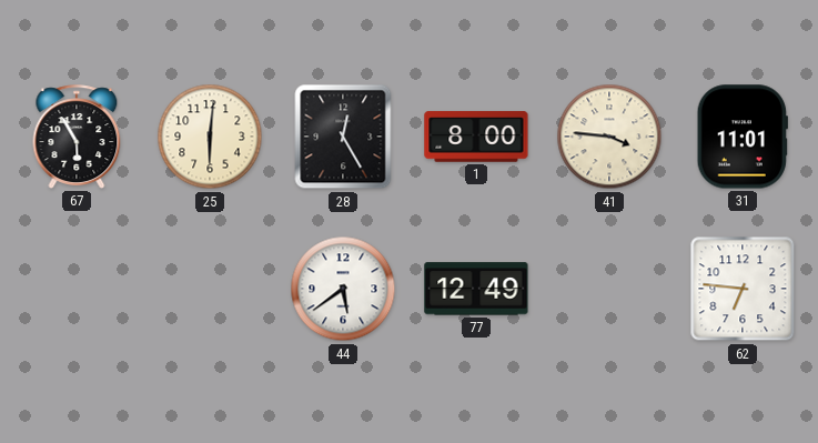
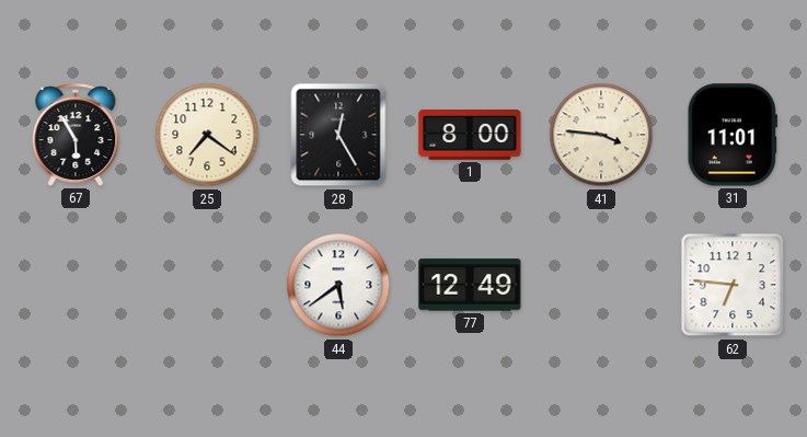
25: 6:01 -> 7:21 (207, 135)
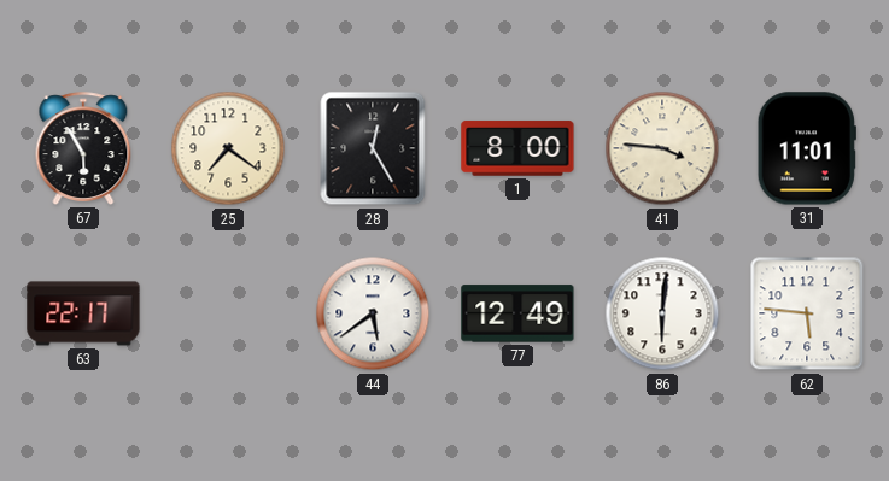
63: none -> 22:17 (83, 313)
86: none -> 6:01 (662, 313)
62: 6:46 -> 5:46 (807, 313)
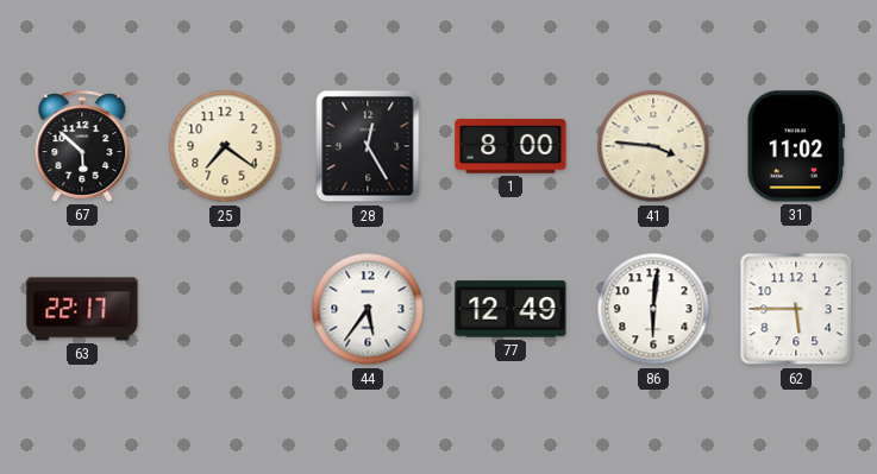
67: 5:55 -> 5:52 (82, 146)
31: 11:01 -> 11:02 (796, 146)
44: 5:39 -> 5:36 (368, 309)
62: 5:46 -> 5:45 (796, 309)
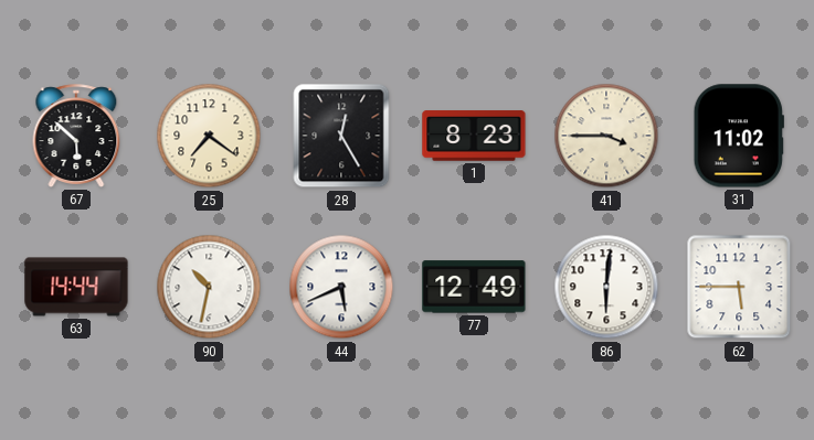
1: 8:00 -> 8:23 (474, 136)
41: 3:46 -> 3:45 (606, 136)
63: 22:17 -> 14:44 (76, 287)
90: none -> 10:32 (209, 287)
44: 5:36 -> 5:41 (341, 287)
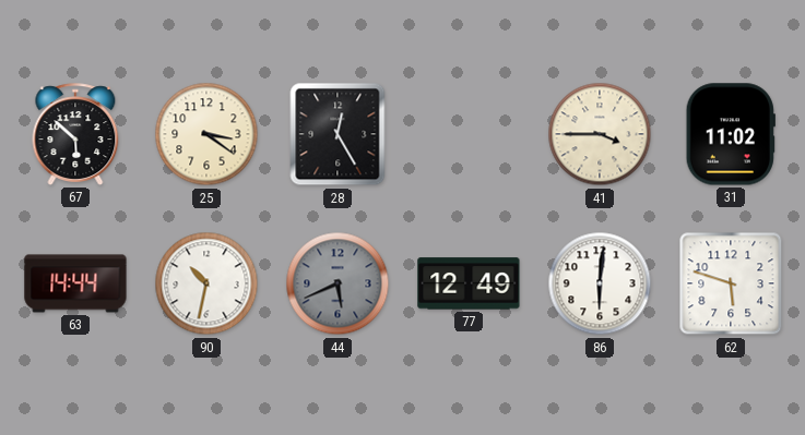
25: 7:21 -> 3:21 (206, 134)
1: 8:23 -> none (474, 136)
44 dial: white -> grey (338, 283)
62: 5:45 -> 5:48 (731, 283)
